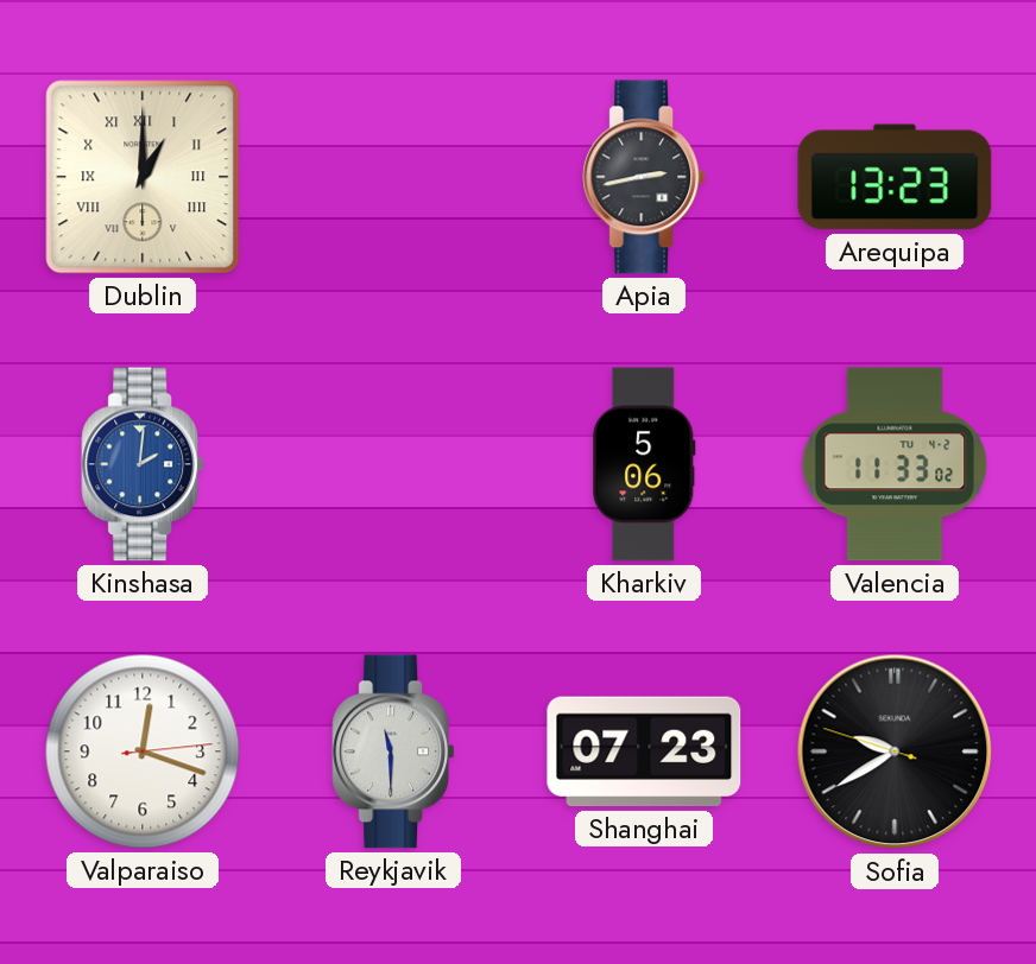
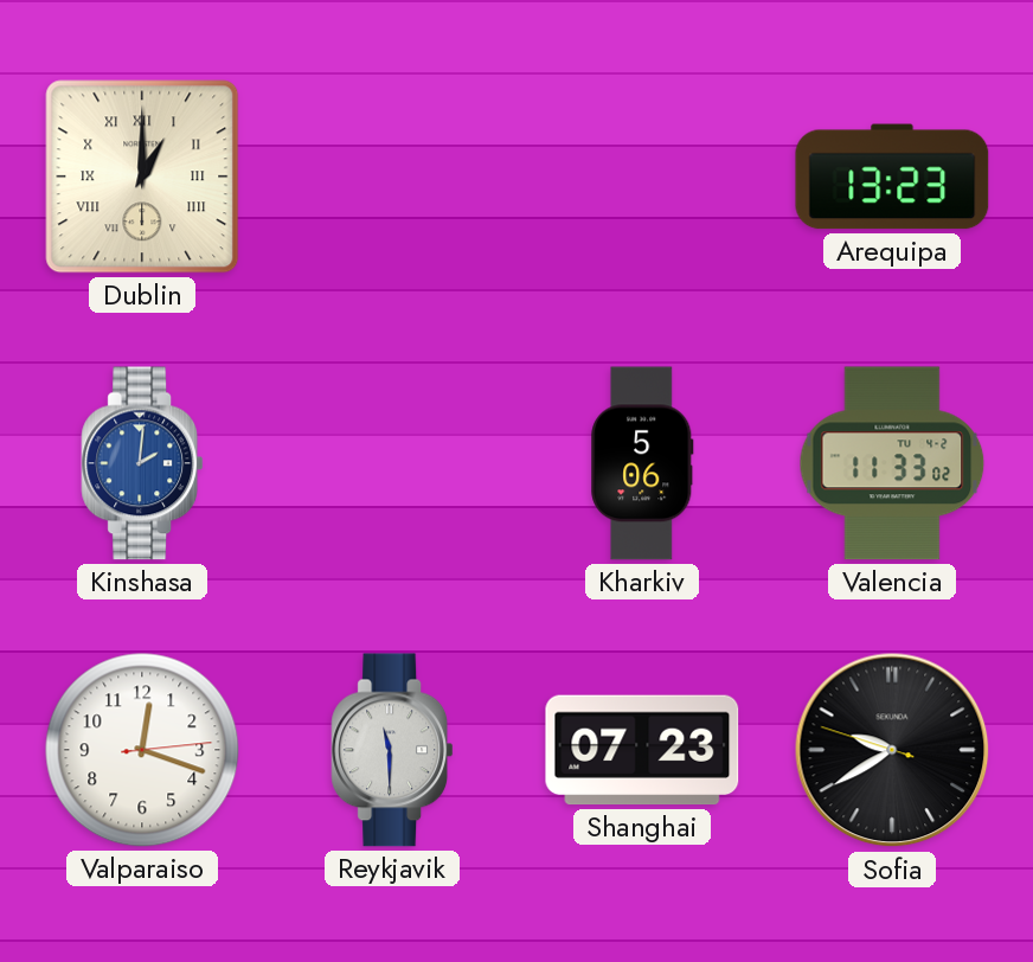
Apia: 2:43 -> none (644, 177)
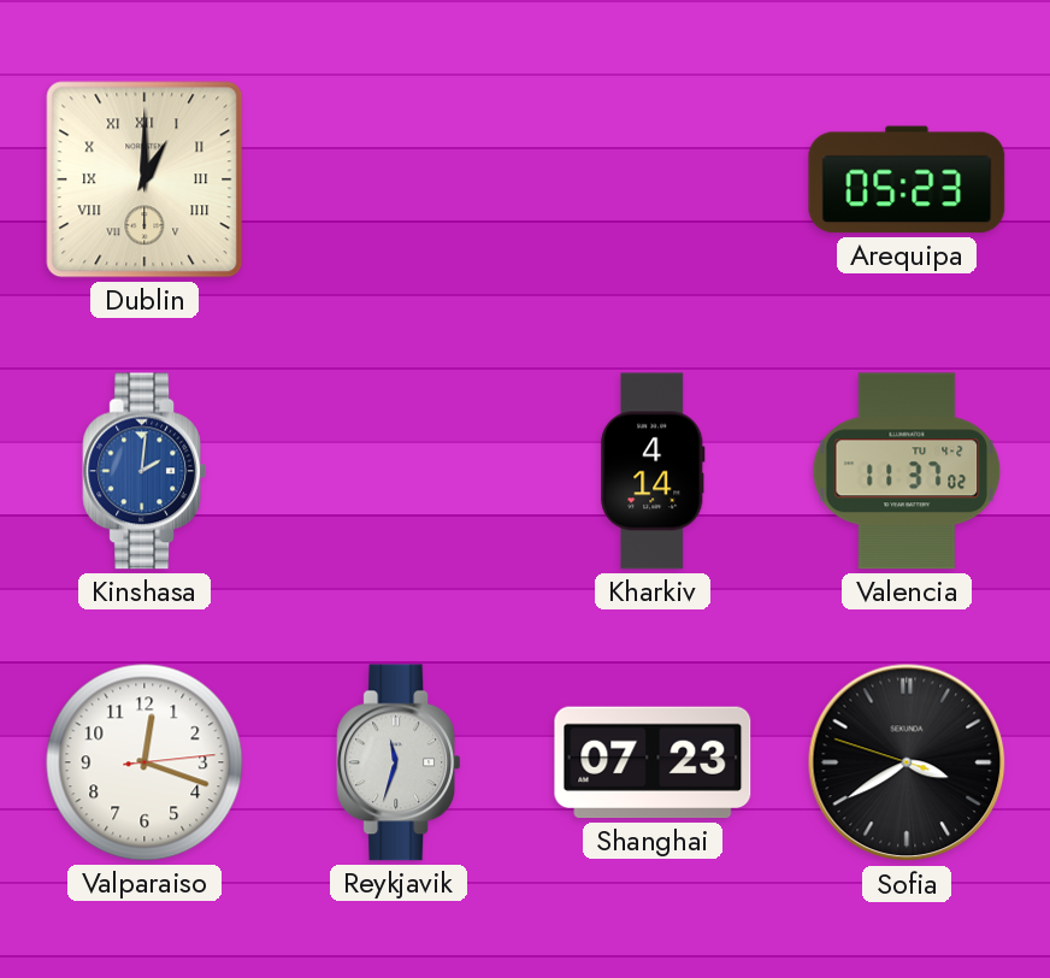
Arequipa: 13:23 -> 05:23 (907, 179)
Kharkiv: 5:06 -> 4:14 (653, 471)
Valencia: 11:33 -> 11:37 (907, 471)
Reykjavik: 11:30 -> 11:33 (399, 762)
Sofia: 9:39 -> 3:39 (907, 762)
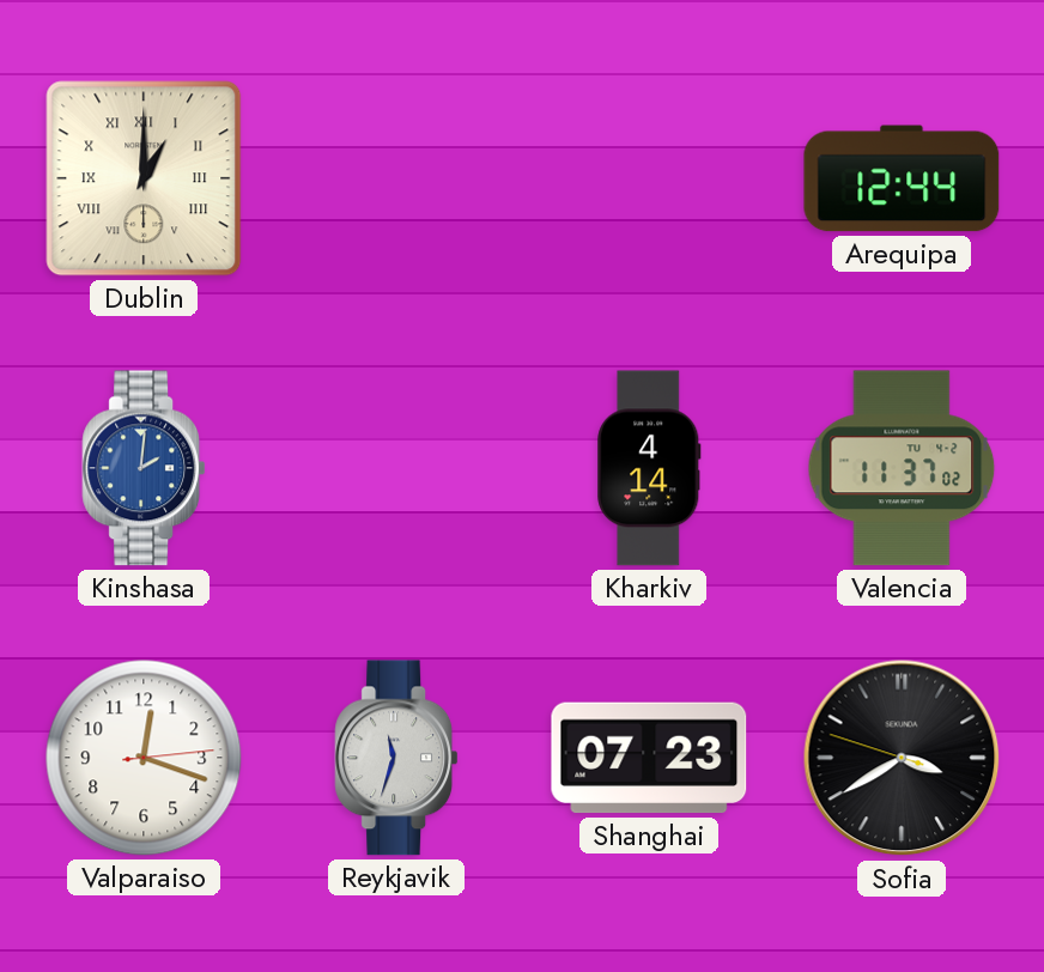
Arequipa: 05:23 -> 12:44 (902, 178)
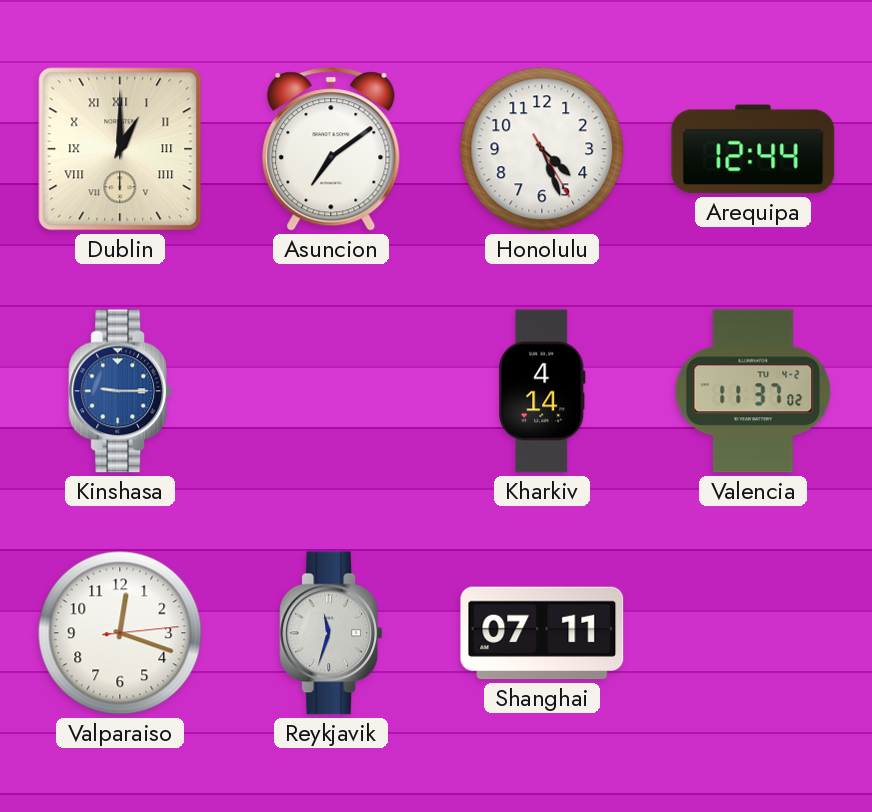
Asuncion: none -> 7:09 (331, 149)
Honolulu: none -> 4:26 (542, 149)
Kinshasa: 2:01 -> 9:15 (120, 391)
Shanghai: 07:23 -> 07:11 (542, 633)
Sofia: 3:39 -> none (902, 758)
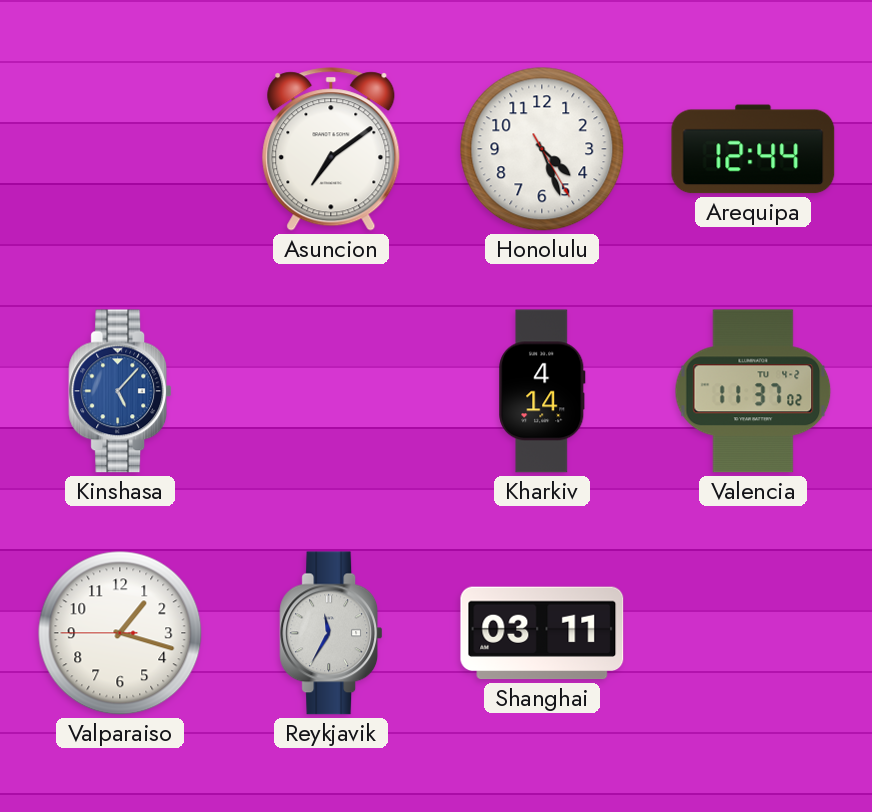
Dublin: 1:00 -> none (120, 149)
Kinshasa: 9:15 -> 5:07 (120, 391)
Valparaiso: 12:18 -> 1:17 (120, 633)
Reykjavik: 11:33 -> 11:35 (331, 633)
Shanghai: 07:11 -> 03:11 (542, 633)
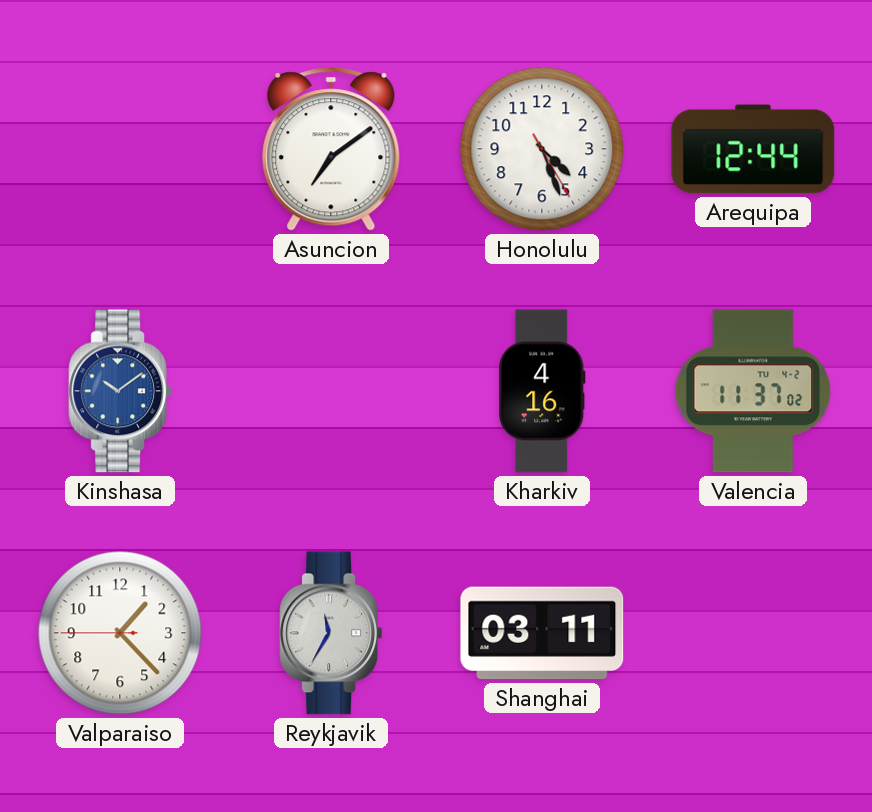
Kinshasa: 5:07 -> 10:09 (120, 391)
Kharkiv: 4:14 -> 4:16 (542, 391)
Valparaiso: 1:17 -> 1:22 (120, 633)
